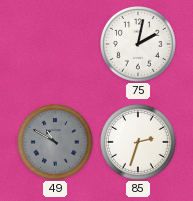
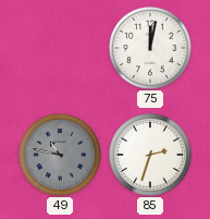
75: 2:02 -> 12:02 (151, 49)
49: 10:50 -> 10:47 (61, 156)
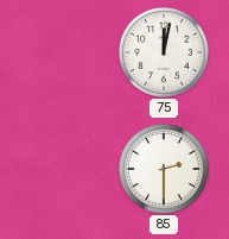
49: 10:47 -> none (61, 156)
85: 2:33 -> 2:30 (165, 170)
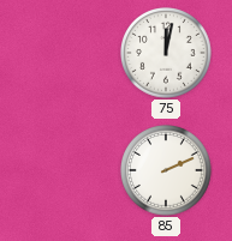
85: 2:30 -> 2:11 (167, 171)
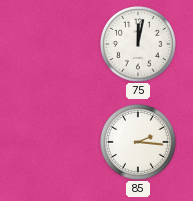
85: 2:11 -> 2:16 (139, 143)
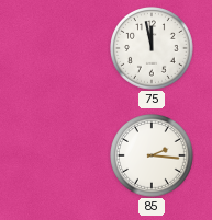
75: 12:02 -> 11:58 (153, 49)
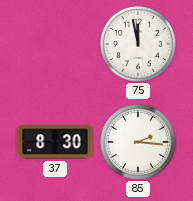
37: none -> 8:30 (55, 142)
